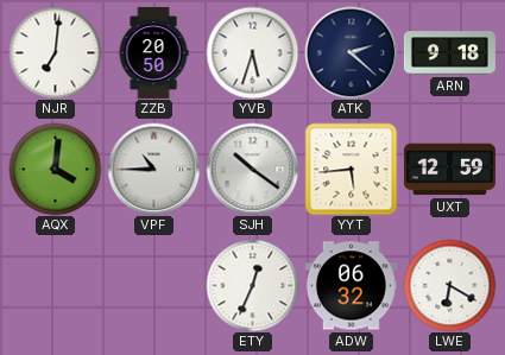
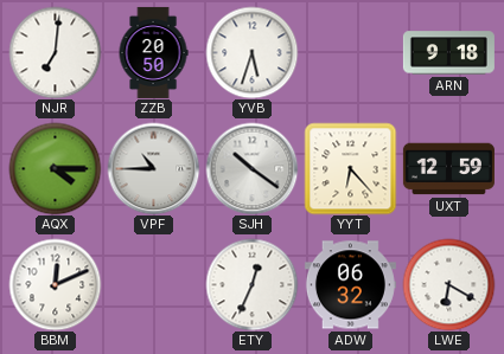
ATK: 2:22 -> none (351, 52)
AQX: 4:01 -> 4:15 (55, 168)
YYT: 5:44 -> 6:23 (350, 168)
BBM: none -> 12:11 (55, 284)
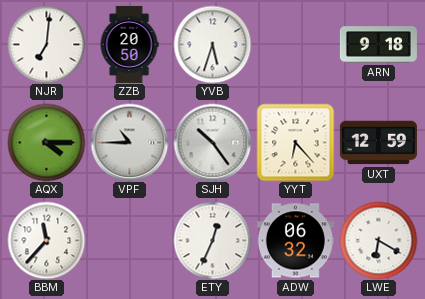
SJH: 10:21 -> 10:24 (212, 142)
BBM: 12:11 -> 11:37 (46, 240)
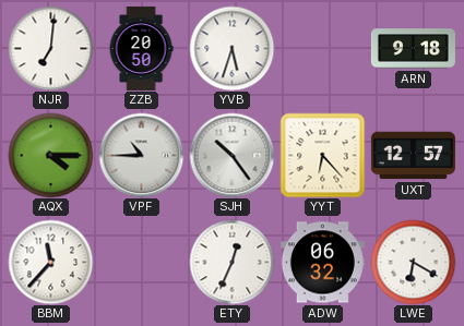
UXT: 12:59 -> 12:57 (413, 156)
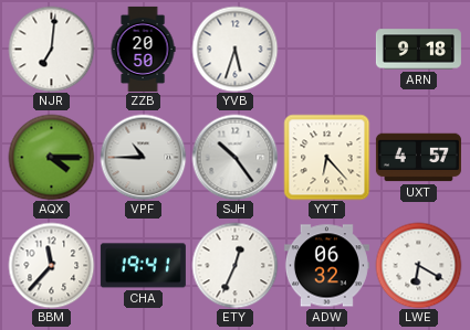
UXT: 12:57 -> 4:57 (418, 158)
CHA: none -> 19:41 (143, 266)
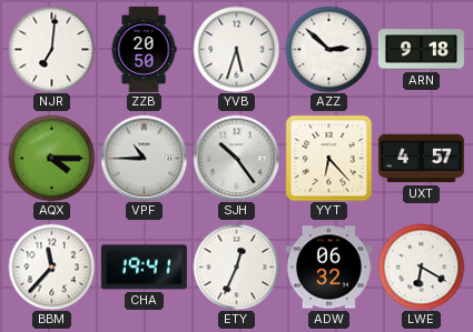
AZZ: none -> 2:52 (328, 49)
